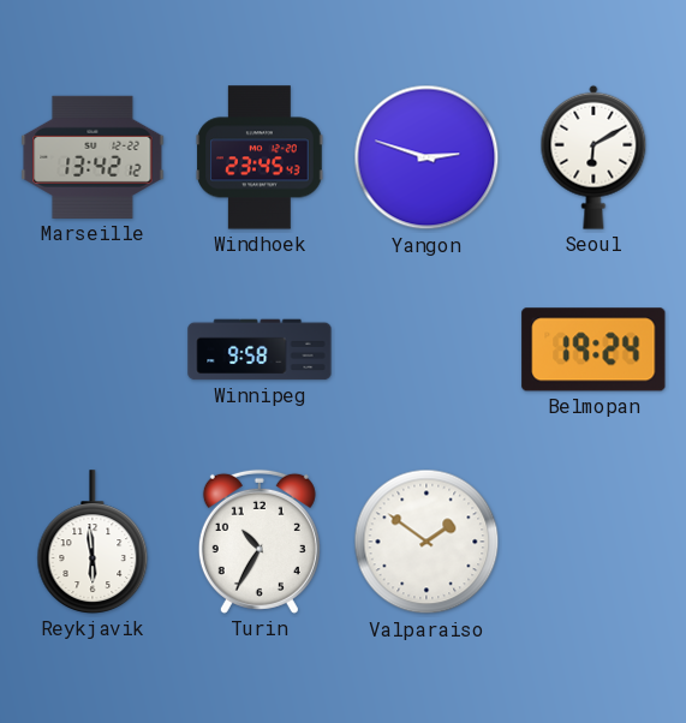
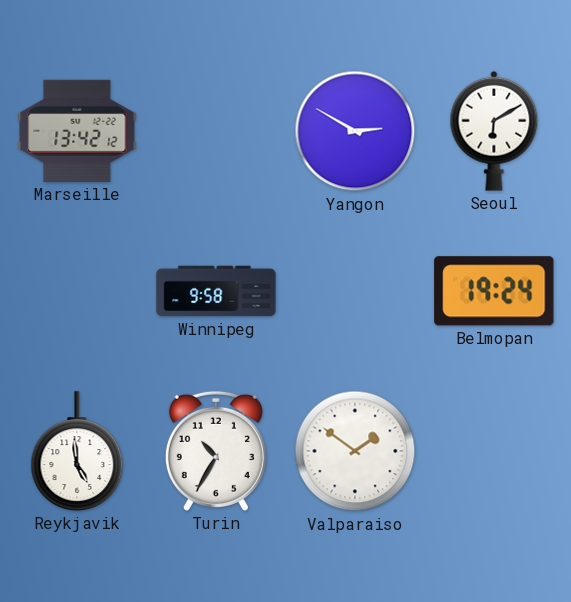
Windhoek: 23:45 -> none (260, 157)
Yangon: 2:48 -> 2:50 (355, 131)
Reykjavik: 5:59 -> 4:59 (77, 451)
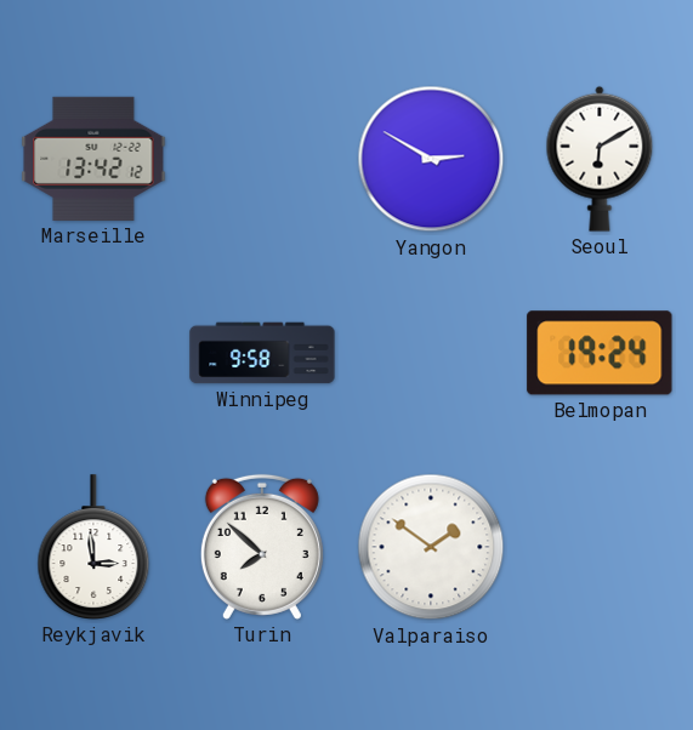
Reykjavik: 4:59 -> 2:59 (93, 547)
Turin: 10:35 -> 7:52 (262, 547)
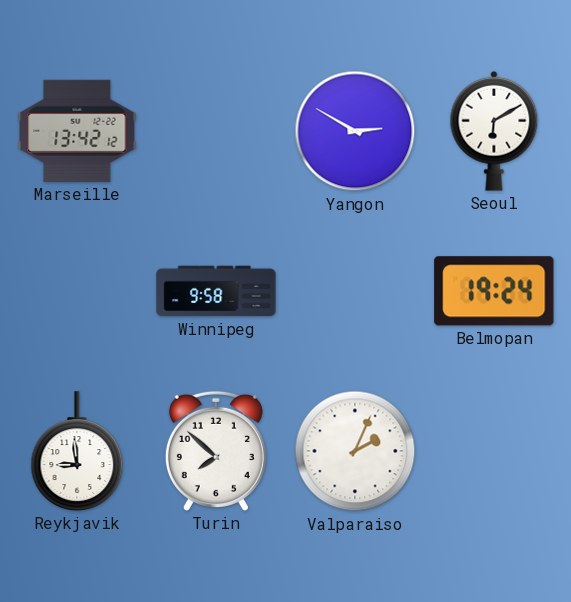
Reykjavik: 2:59 -> 8:59 (77, 451)
Valparaiso: 1:51 -> 2:04 (355, 451)
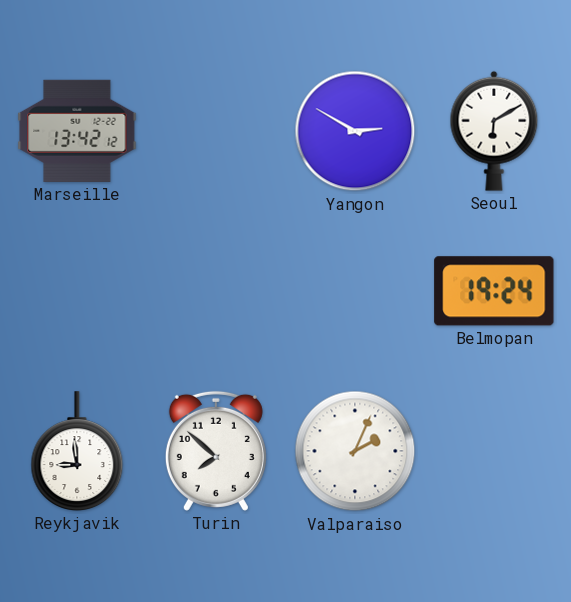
Winnipeg: 9:58 -> none (216, 291)
